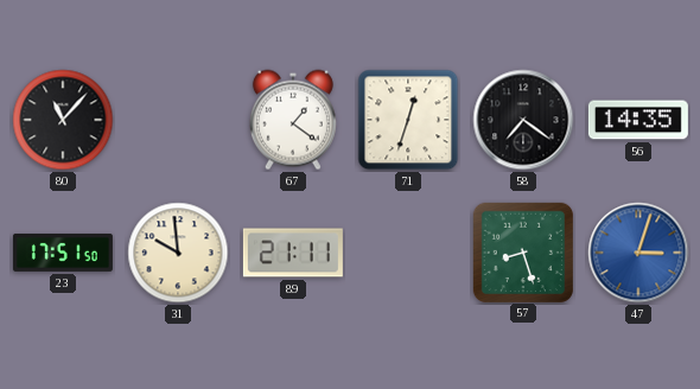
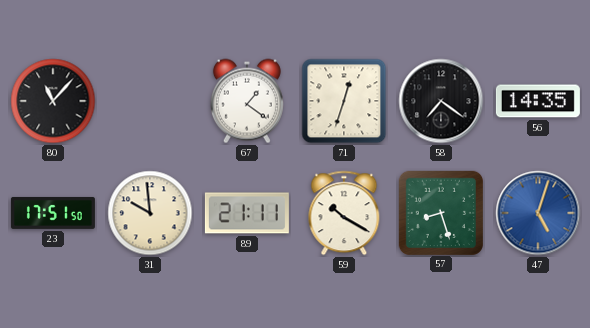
59: none -> 10:20 (344, 213)
47: 3:03 -> 5:03 (538, 213)
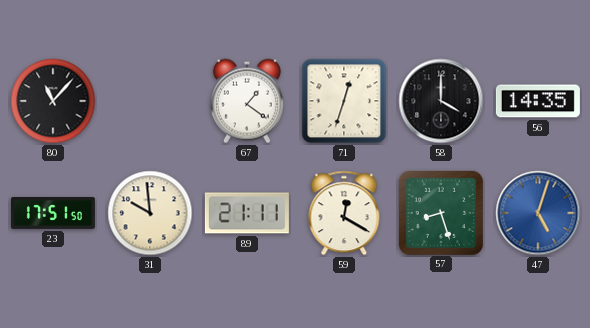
58: 7:21 -> 4:00 (441, 101)
59: 10:20 -> 12:20 (344, 213)
